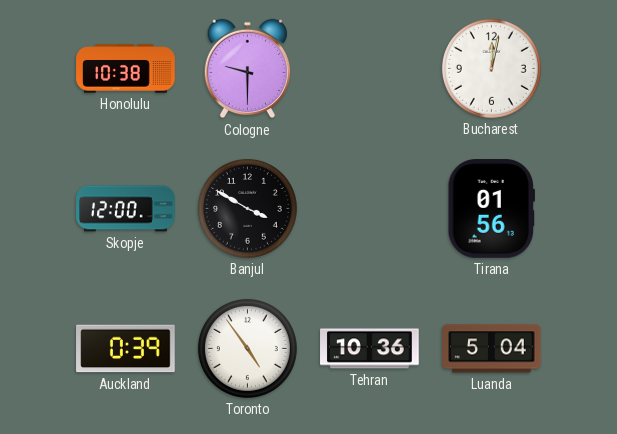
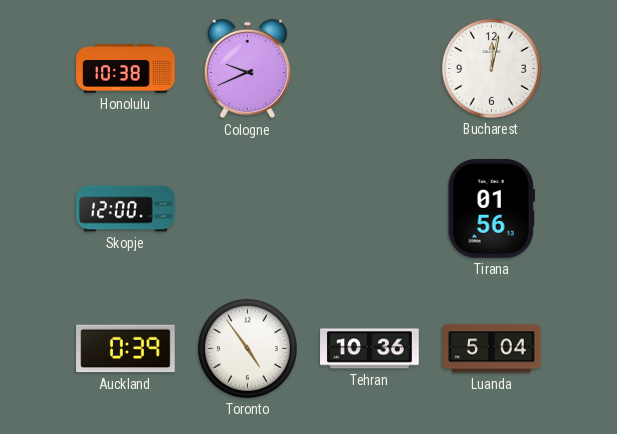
Cologne: 9:30 -> 9:41 (247, 69)
Banjul: 3:50 -> none (247, 208)
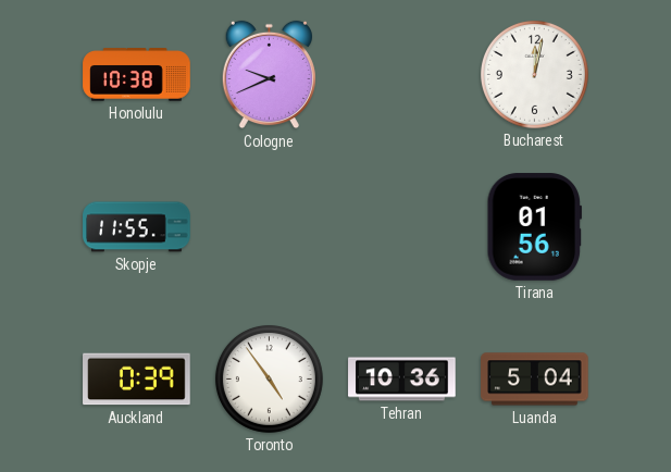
Skopje: 12:00 -> 11:55 (137, 227)
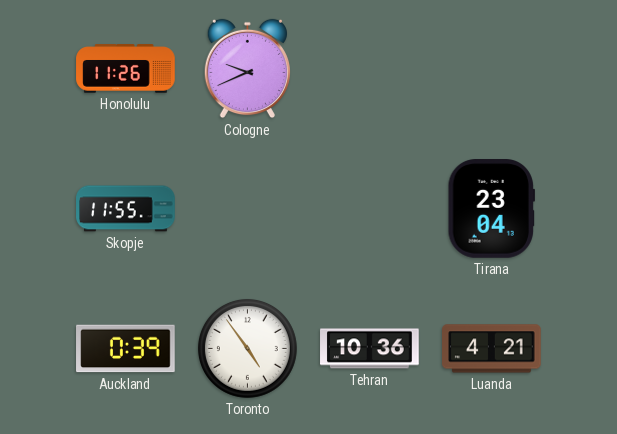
Honolulu: 10:38 -> 11:26 (126, 69)
Bucharest: 12:02 -> none (534, 74)
Tirana: 01:56 -> 23:04 (491, 209)
Luanda: 5:04 -> 4:21 (492, 349)
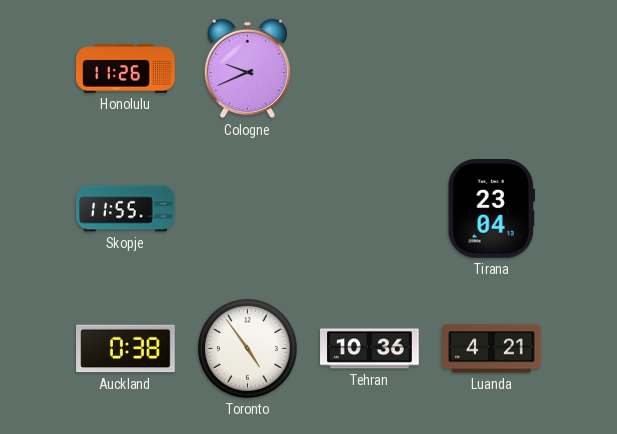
Auckland: 0:39 -> 0:38 (126, 349)
